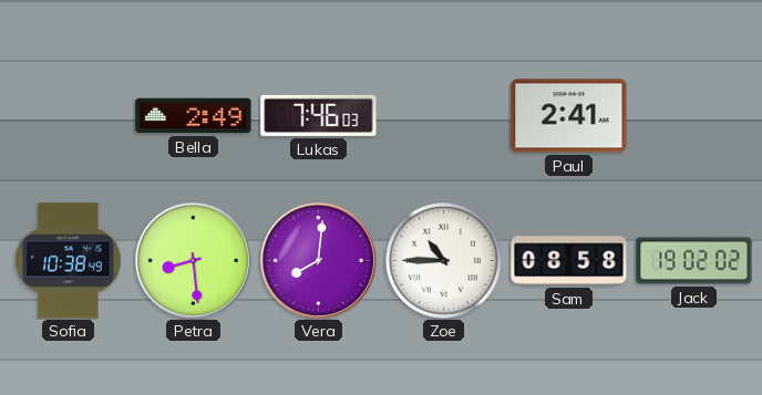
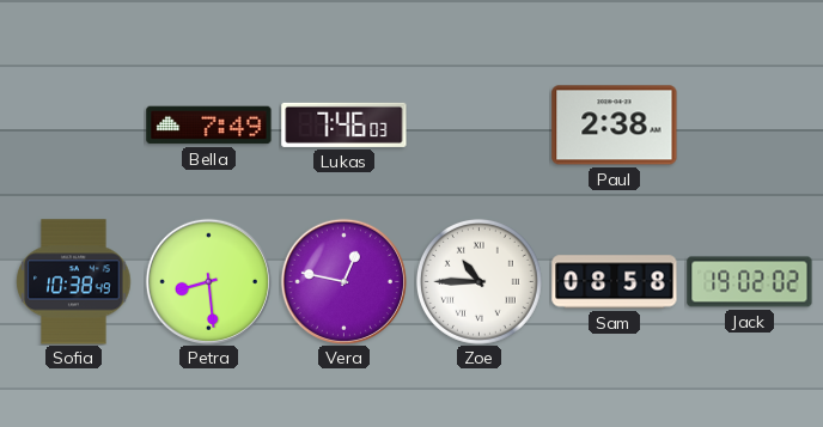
Bella: 2:49 -> 7:49 (209, 126)
Paul: 2:41 -> 2:38 (615, 126)
Vera: 8:01 -> 12:47 (343, 281)
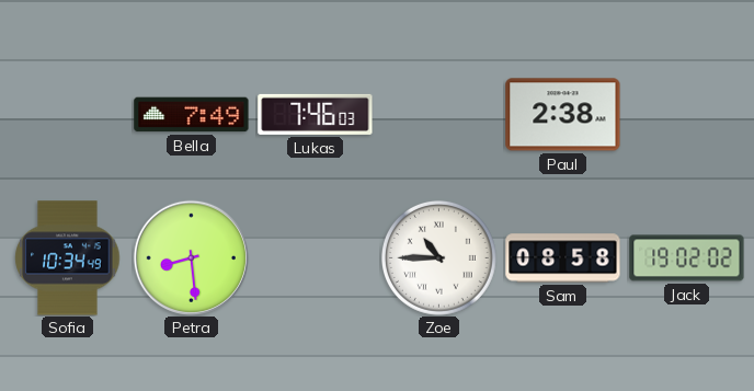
Sofia: 10:38 -> 10:34 (68, 258)
Vera: 12:47 -> none (343, 281)
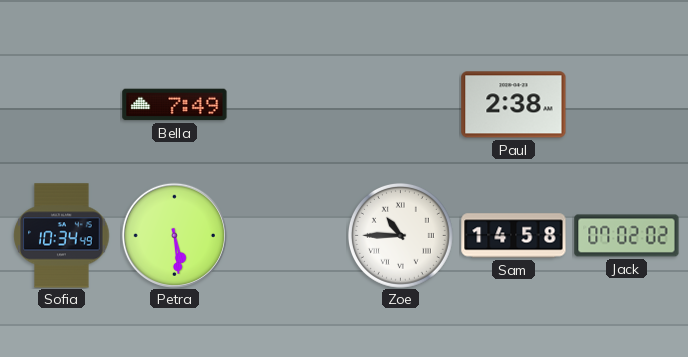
Lukas: 7:46 -> none (316, 114)
Petra: 8:29 -> 5:29 (174, 235)
Sam: 08:58 -> 14:58 (514, 236)
Jack: 19:02 -> 07:02 (627, 236)
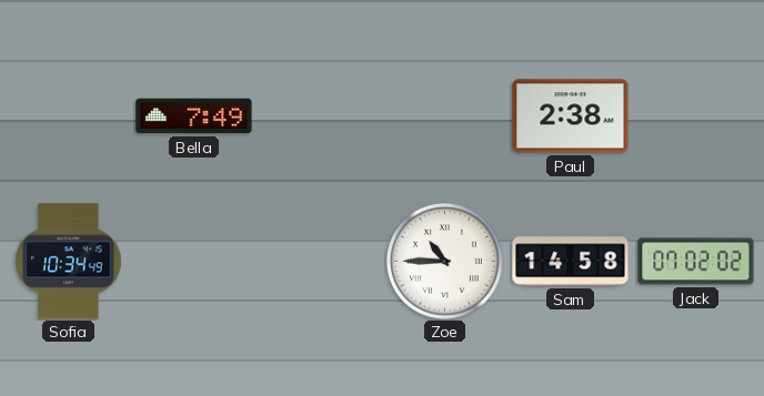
Petra: 5:29 -> none (174, 235)
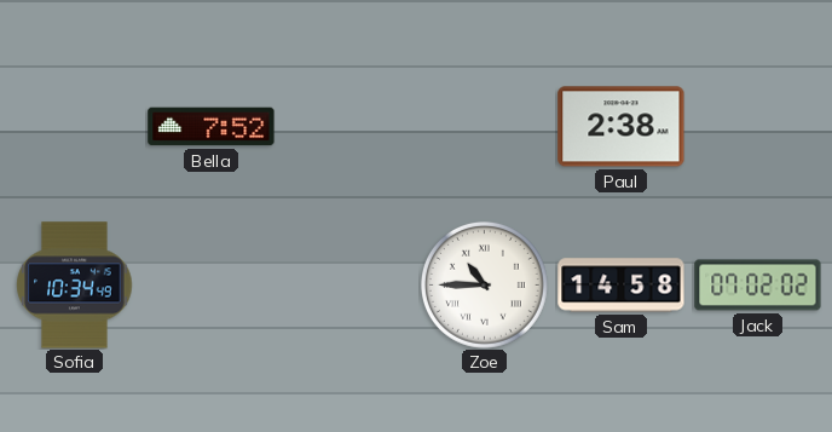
Bella: 7:49 -> 7:52 (212, 127)
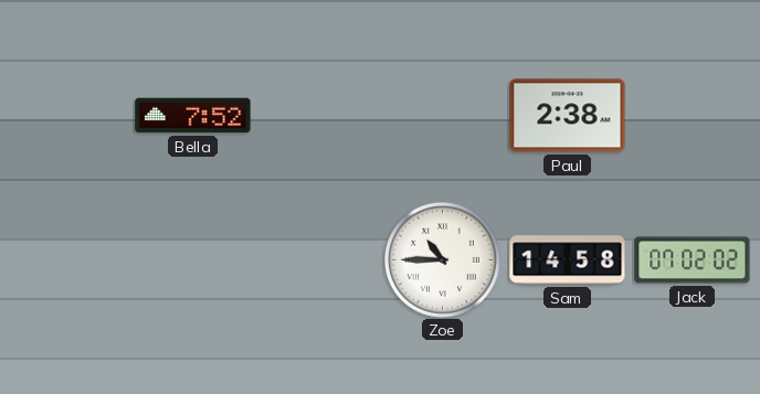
Sofia: 10:34 -> none (75, 286)
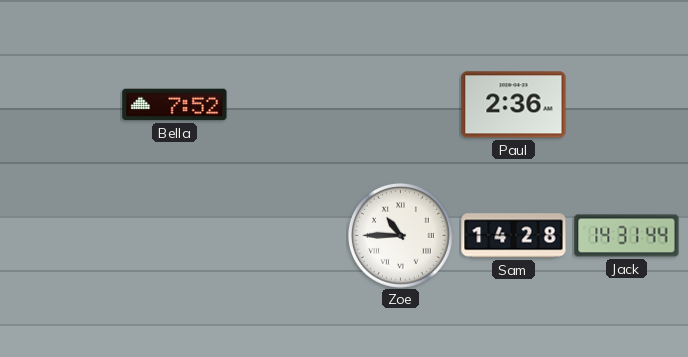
Paul: 2:38 -> 2:36 (514, 105)
Sam: 14:58 -> 14:28 (514, 236)
Jack: 07:02 -> 14:31 (627, 236)
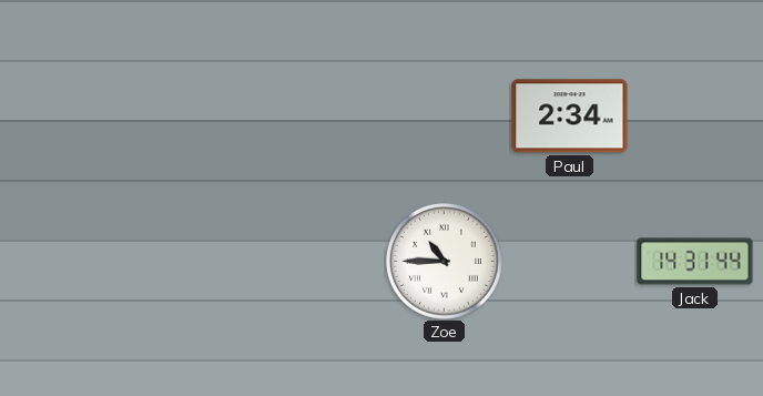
Bella: 7:52 -> none (175, 105)
Paul: 2:36 -> 2:34 (570, 116)
Sam: 14:28 -> none (514, 236)
